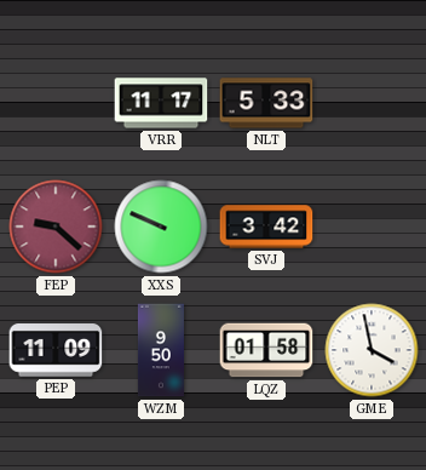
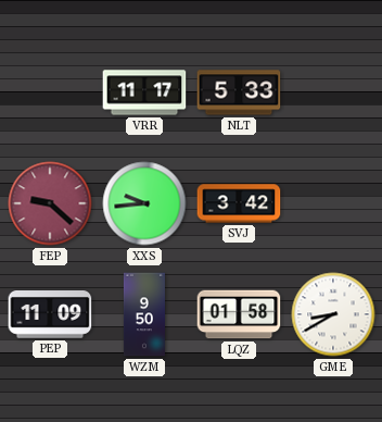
XXS: 9:49 -> 9:44 (144, 203)
GME: 3:58 -> 8:40 (333, 314)
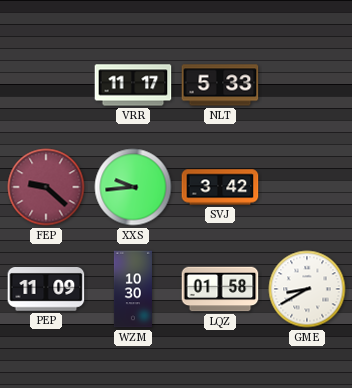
WZM: 9:50 -> 10:30 (133, 289)
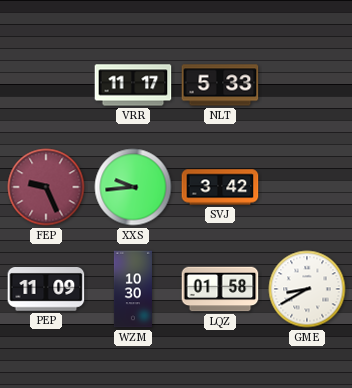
FEP: 9:22 -> 9:26 (46, 187)
